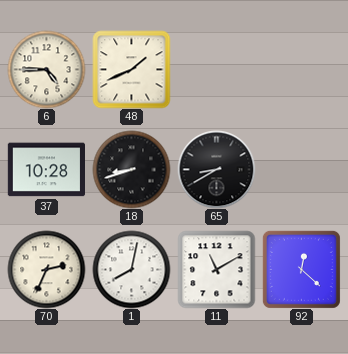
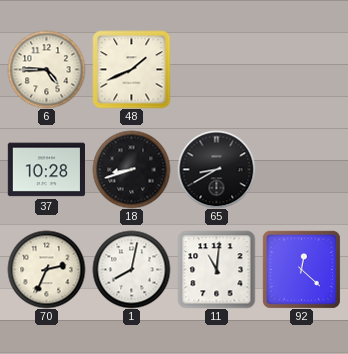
11: 11:10 -> 11:01 (216, 269)
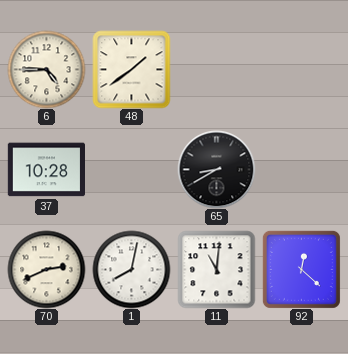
48: 1:41 -> 1:39 (131, 69)
18: 8:42 -> none (131, 169)
70: 2:34 -> 2:41 (46, 269)
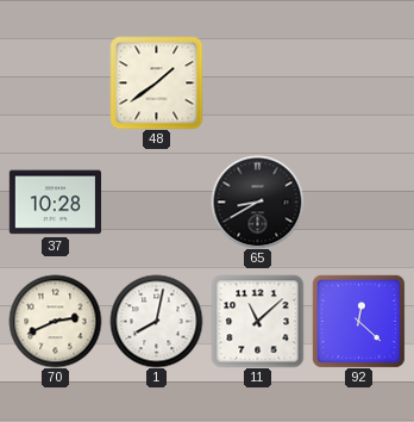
6: 4:45 -> none (46, 69)
11: 11:01 -> 11:08 (257, 321)
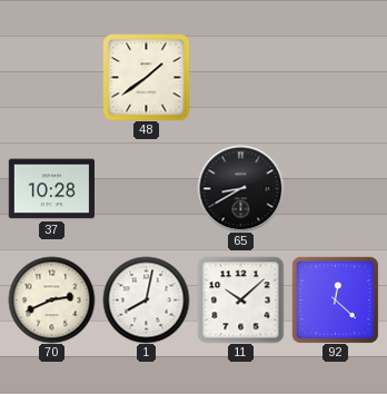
11: 11:08 -> 10:08 (240, 299)
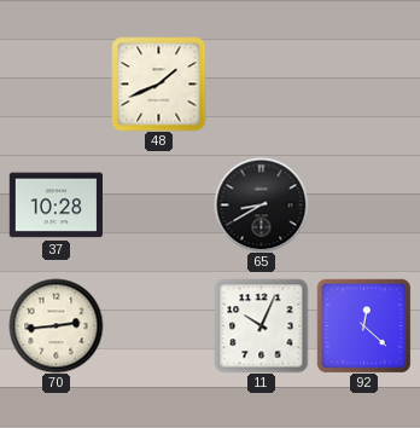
48: 1:39 -> 1:41 (158, 83)
70: 2:41 -> 2:44 (56, 325)
1: 8:02 -> none (146, 299)
11: 10:08 -> 10:04 (261, 325)
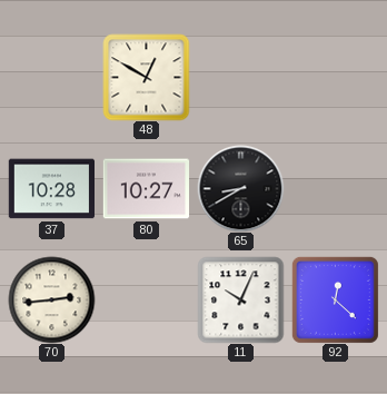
48: 1:41 -> 12:50 (146, 77)
80: none -> 10:27 (146, 189)
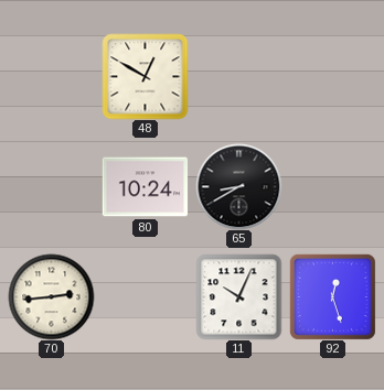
37: 10:28 -> none (51, 189)
80: 10:27 -> 10:24 (145, 187)
92: 12:22 -> 12:27 (332, 296)
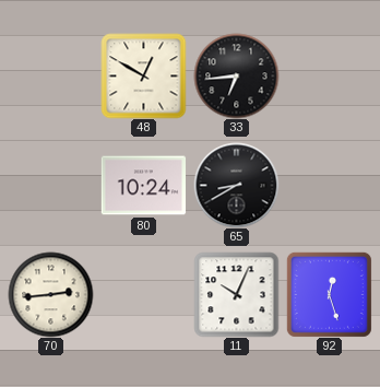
33: none -> 6:44 (236, 75)
